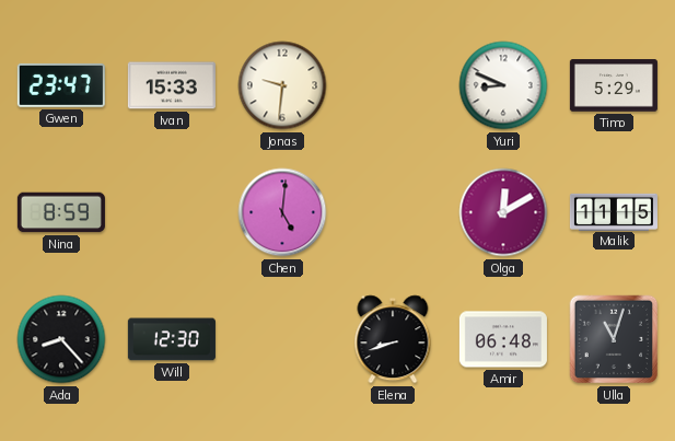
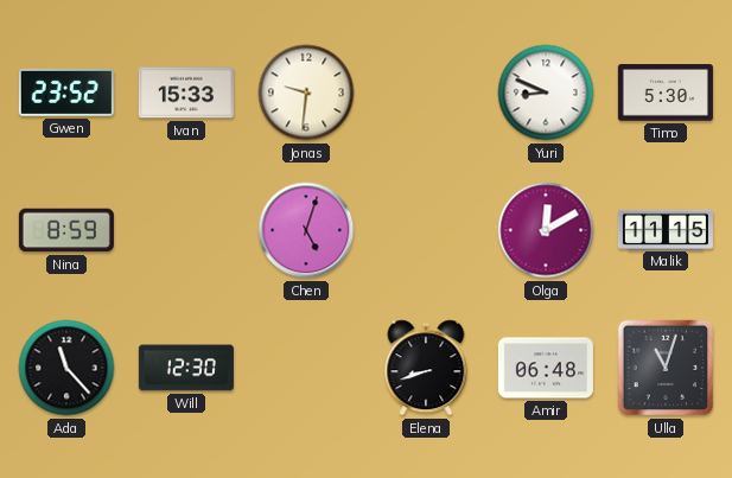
Gwen: 23:47 -> 23:52 (66, 93)
Timo: 5:29 -> 5:30 (666, 93)
Chen: 5:01 -> 5:03 (306, 230)
Ada: 8:23 -> 11:23 (66, 368)
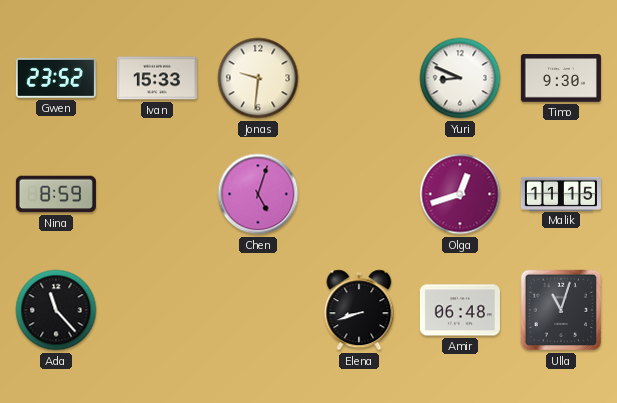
Timo: 5:30 -> 9:30 (561, 78)
Olga: 12:10 -> 12:42 (460, 194)
Will: 12:30 -> none (186, 368)
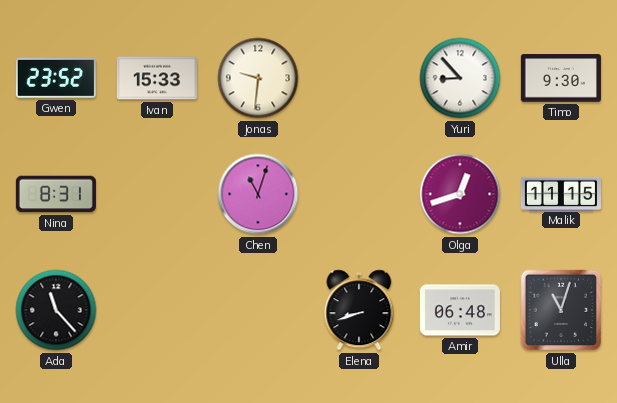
Yuri: 8:49 -> 8:53 (460, 78)
Nina: 8:59 -> 8:31 (56, 194)
Chen: 5:03 -> 11:03 (258, 194)
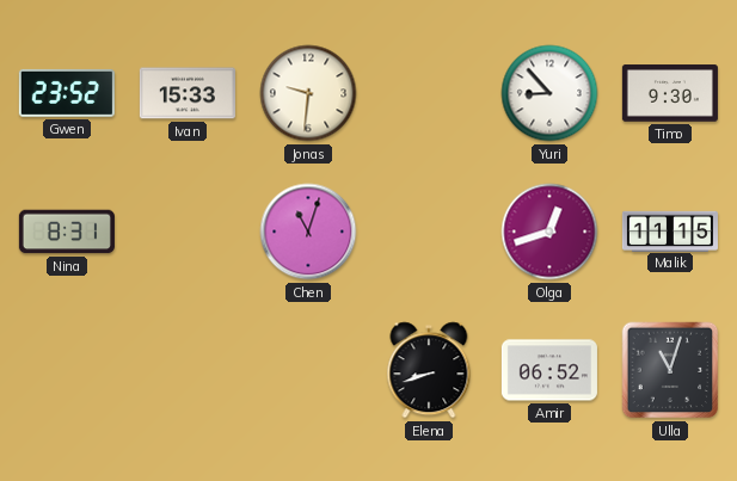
Ada: 11:23 -> none (56, 310)
Amir: 06:48 -> 06:52 (549, 370)
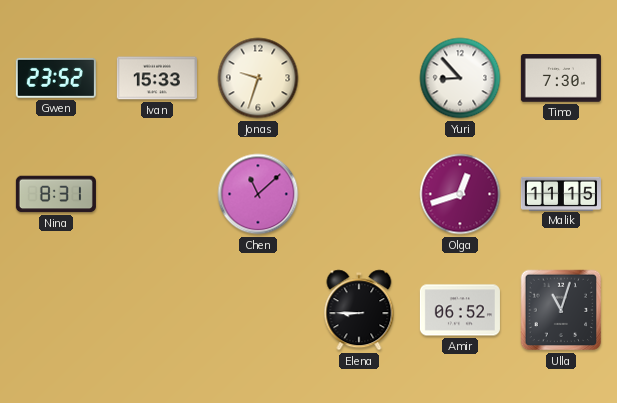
Jonas: 9:31 -> 9:33 (258, 78)
Timo: 9:30 -> 7:30 (561, 78)
Chen: 11:03 -> 11:08 (258, 194)
Elena: 8:42 -> 8:45 (359, 310)
